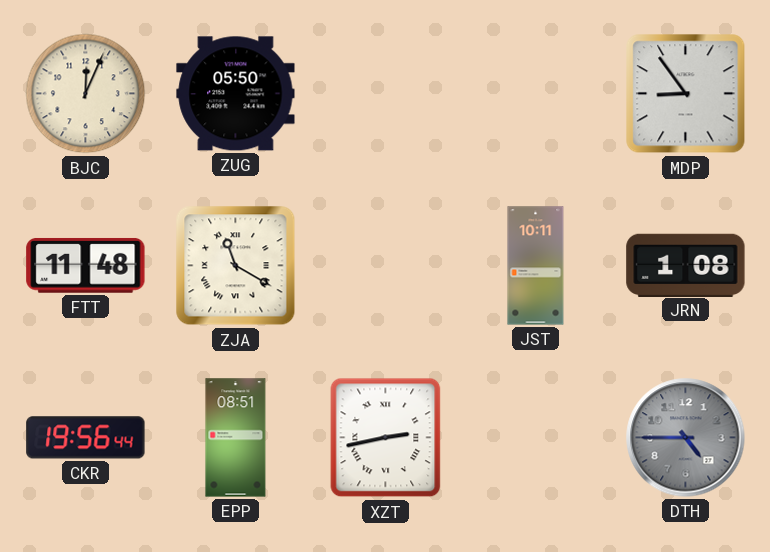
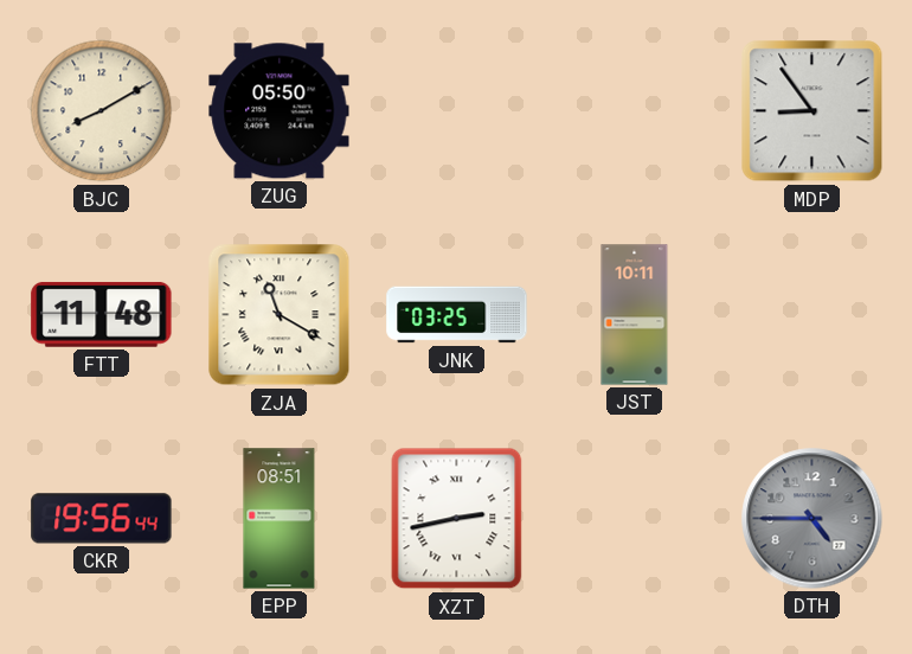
BJC: 12:04 -> 8:10 (102, 111)
JNK: none -> 03:25 (457, 315)
JRN: 1:08 -> none (686, 265)
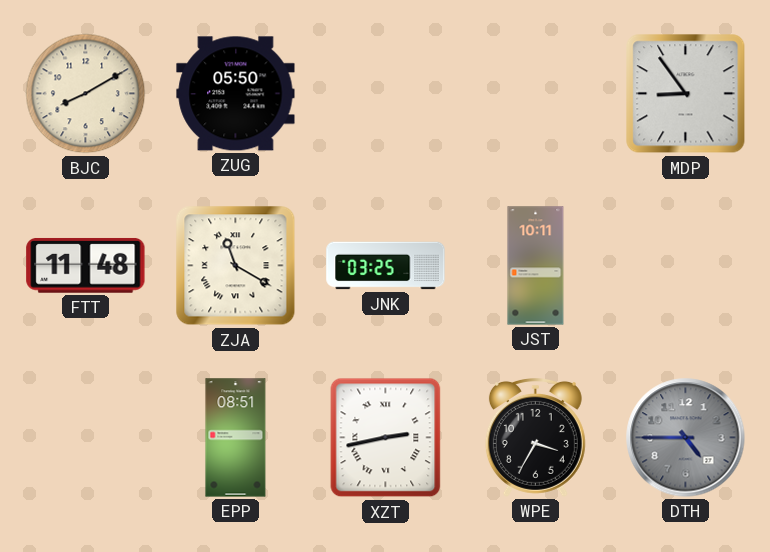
CKR: 19:56 -> none (102, 519)
WPE: none -> 3:35 (535, 438)
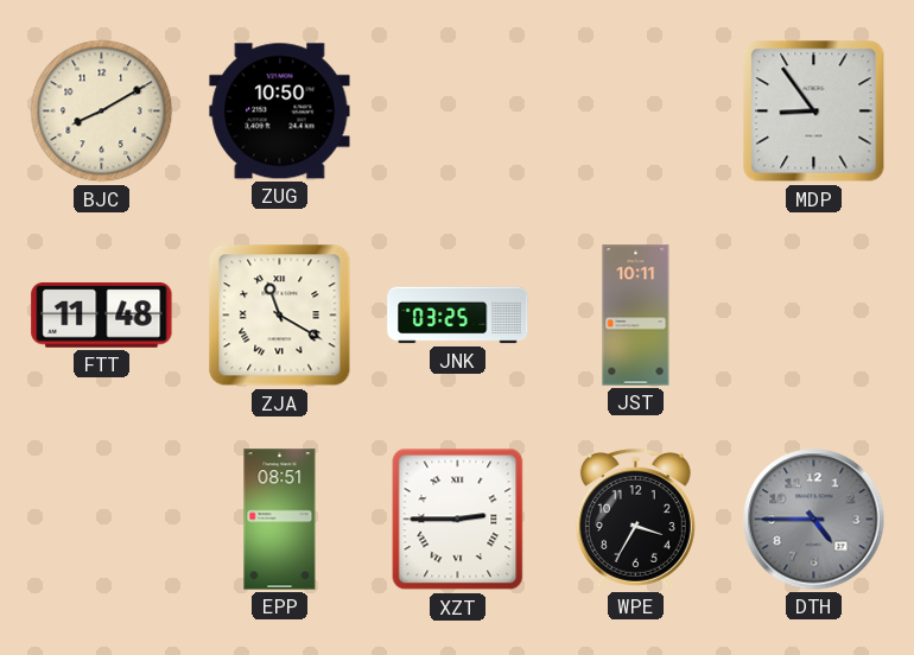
ZUG: 05:50 -> 10:50 (280, 112)
XZT: 2:43 -> 2:45 (458, 520)
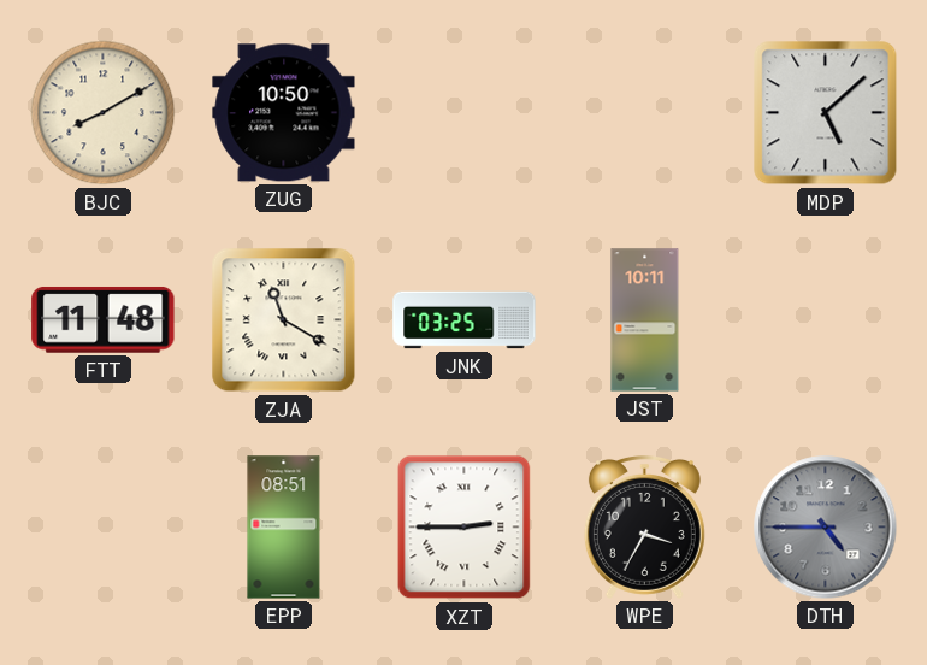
MDP: 8:54 -> 5:08 (826, 113)
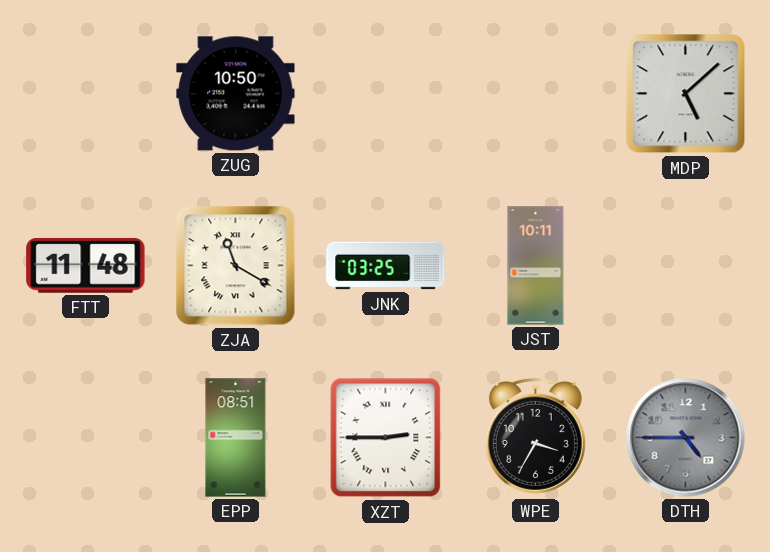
BJC: 8:10 -> none (104, 113)
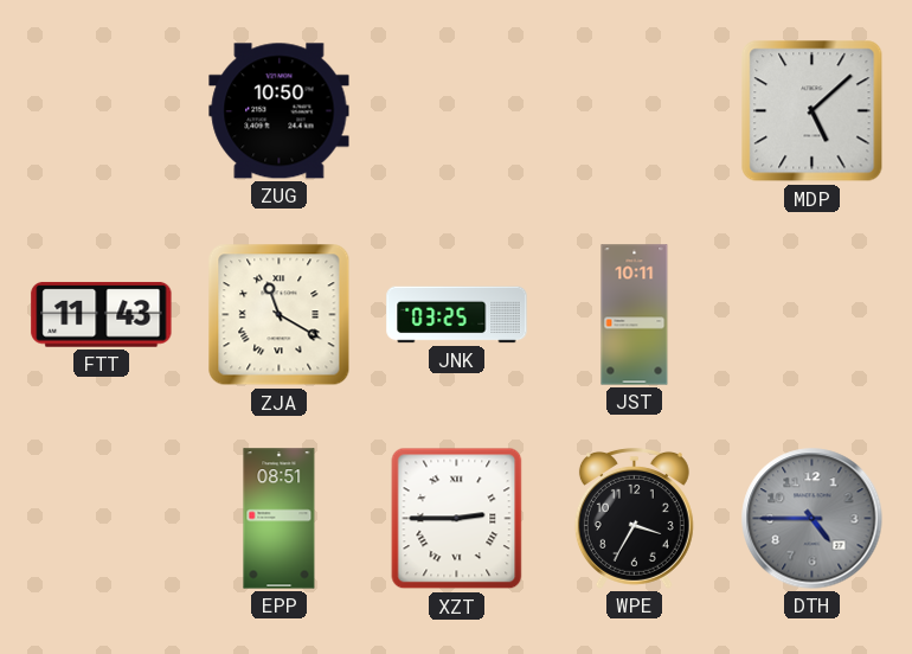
FTT: 11:48 -> 11:43 (102, 314)
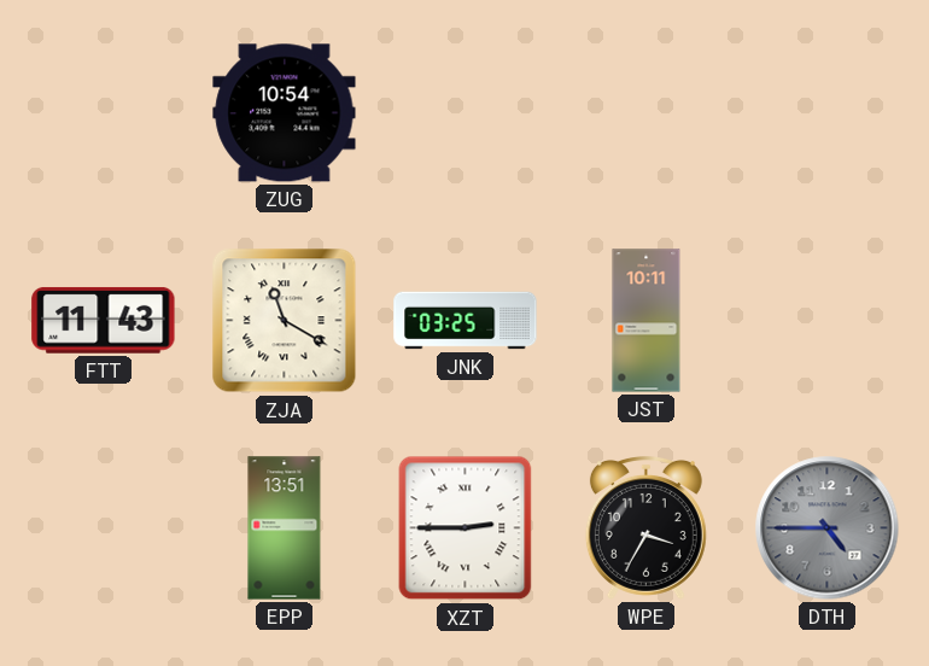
ZUG: 10:50 -> 10:54 (285, 113)
MDP: 5:08 -> none (813, 111)
EPP: 08:51 -> 13:51 (285, 528)
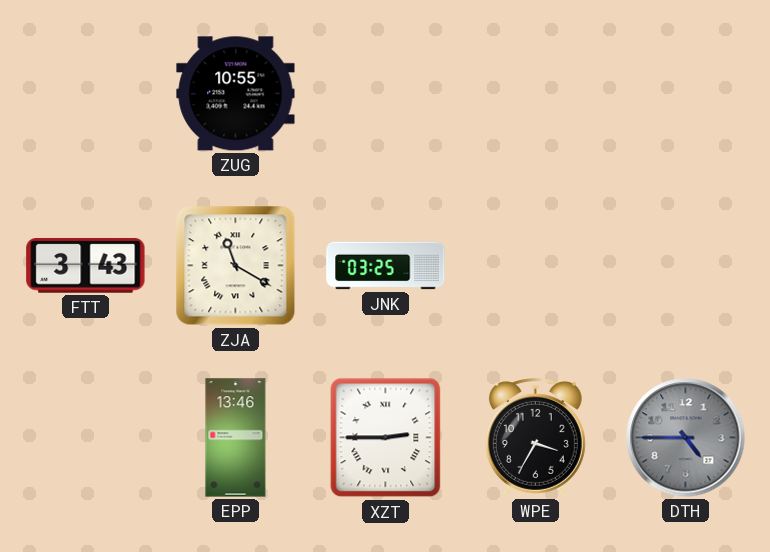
ZUG: 10:54 -> 10:55 (236, 94)
FTT: 11:43 -> 3:43 (86, 265)
JST: 10:11 -> none (647, 321)
EPP: 13:51 -> 13:46 (236, 438)
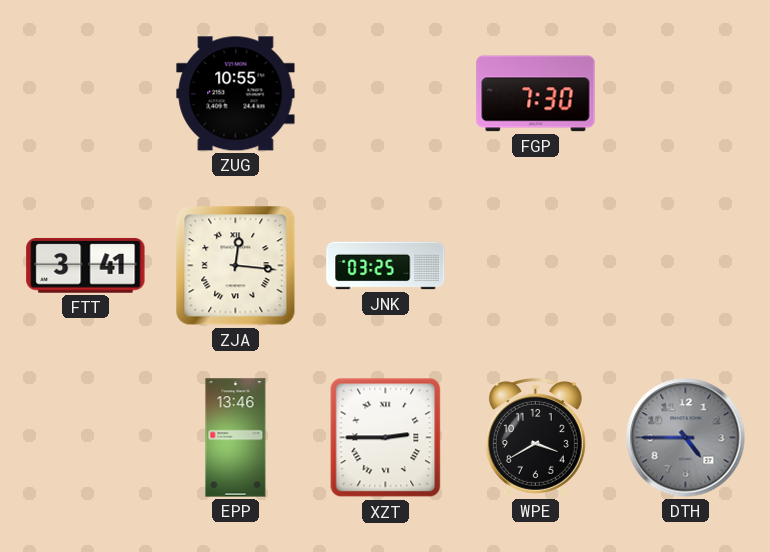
FGP: none -> 7:30 (536, 94)
FTT: 3:43 -> 3:41 (86, 265)
ZJA: 11:20 -> 12:16 (236, 266)
WPE: 3:35 -> 3:40 (535, 438)
